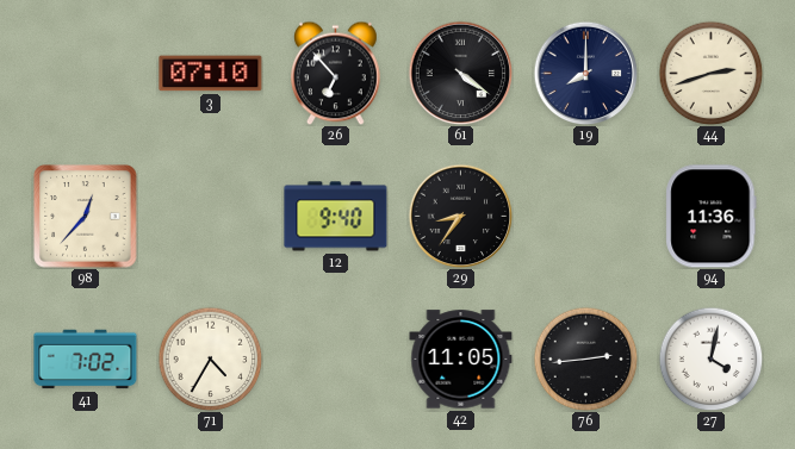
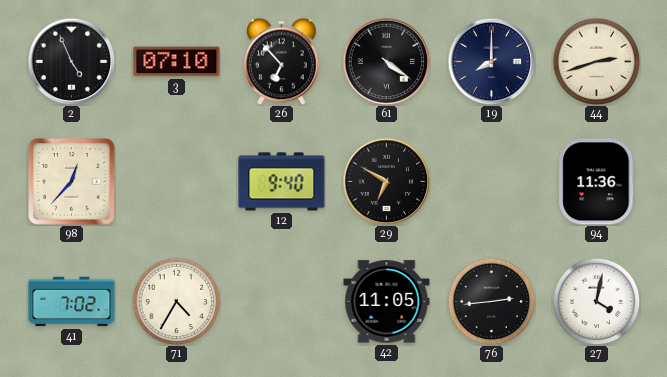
2: none -> 4:56 (71, 61)
29: 8:36 -> 6:50 (386, 181)
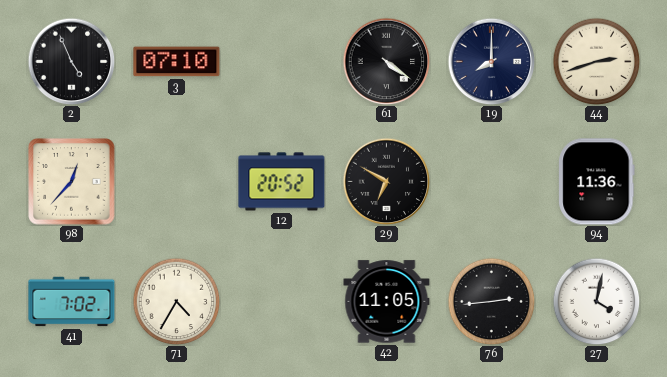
26: 6:53 -> none (282, 61)
12: 9:40 -> 20:52 (282, 182)
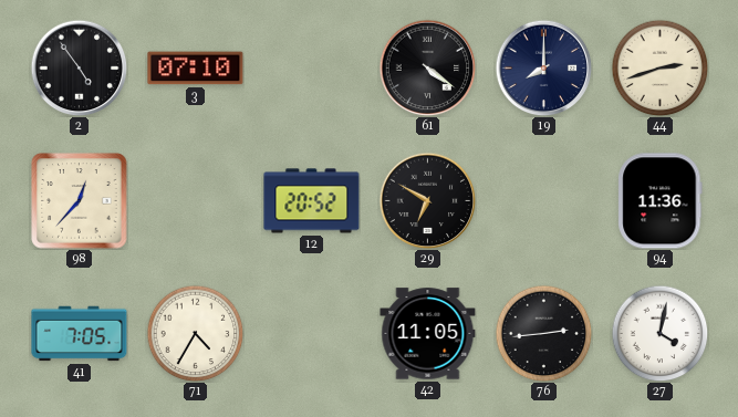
2: 4:56 -> 4:54 (79, 67)
41: 7:02 -> 7:05 (80, 334)
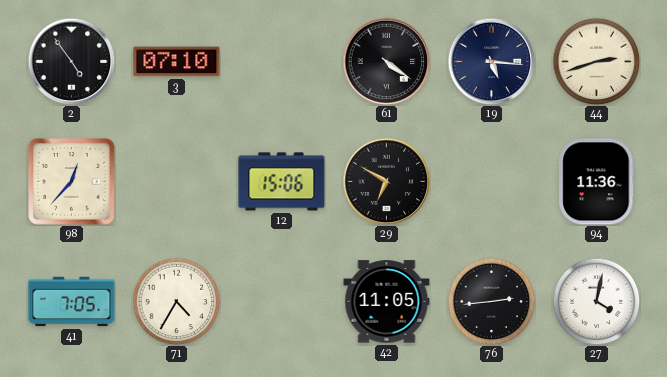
19: 8:00 -> 5:16 (491, 61)
12: 20:52 -> 15:06 (282, 182)
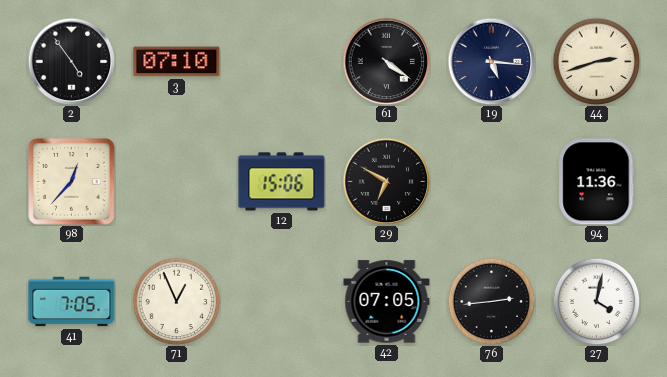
71: 4:35 -> 12:56 (176, 301)
42: 11:05 -> 07:05 (387, 302)
